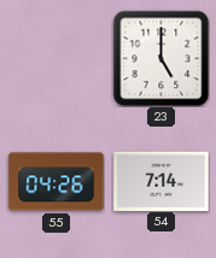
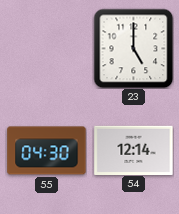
55: 04:26 -> 04:30 (47, 151)
54: 7:14 -> 12:14 (134, 150)
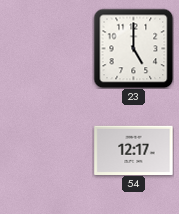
55: 04:30 -> none (47, 151)
54: 12:14 -> 12:17 (134, 150)
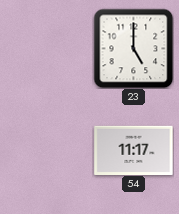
54: 12:17 -> 11:17 (134, 150)
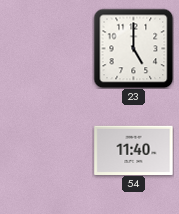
54: 11:17 -> 11:40 (134, 150)
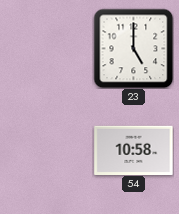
54: 11:40 -> 10:58 (134, 150)
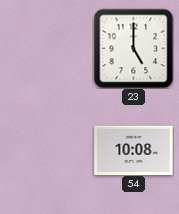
54: 10:58 -> 10:08 (134, 150)
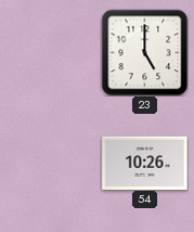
54: 10:08 -> 10:26 (145, 163)
